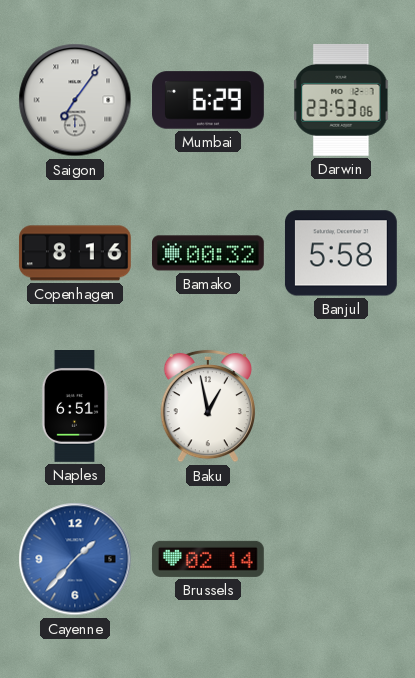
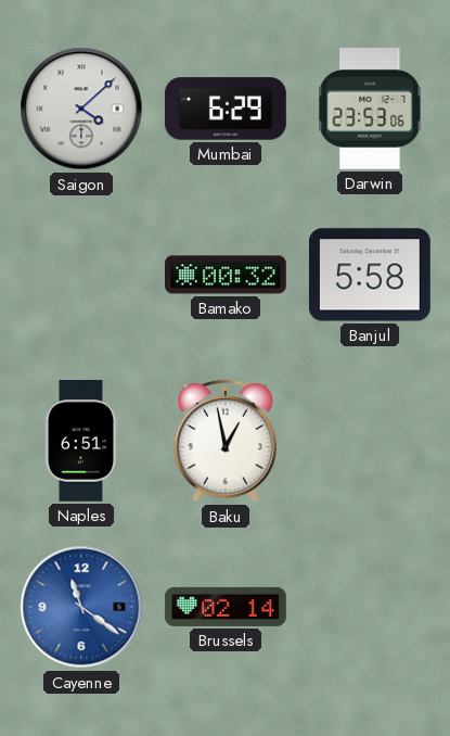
Saigon: 7:06 -> 4:08 (81, 109)
Copenhagen: 8:16 -> none (75, 253)
Cayenne: 1:37 -> 11:21 (81, 607)
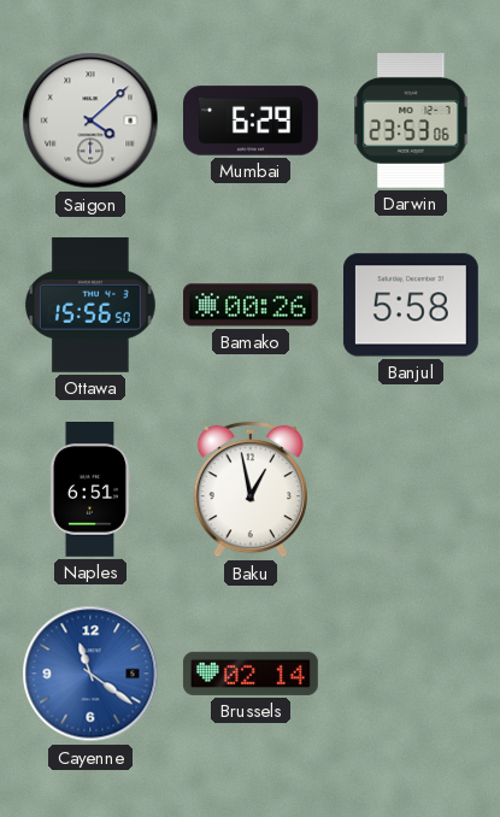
Ottawa: none -> 15:56 (90, 305)
Bamako: 00:32 -> 00:26 (252, 305)
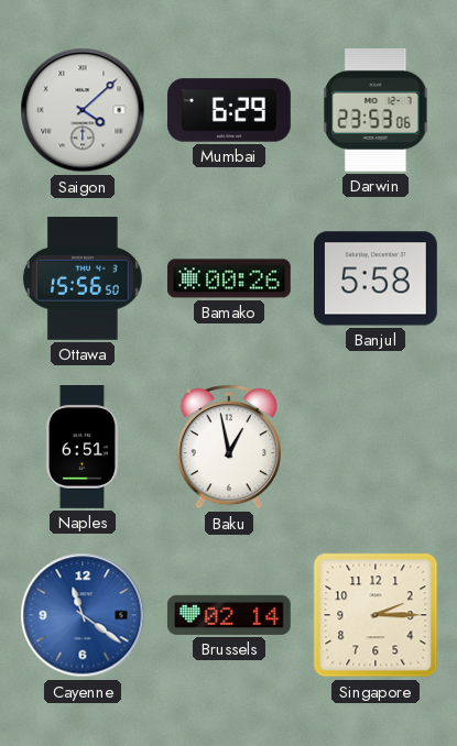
Singapore: none -> 2:15 (376, 615)
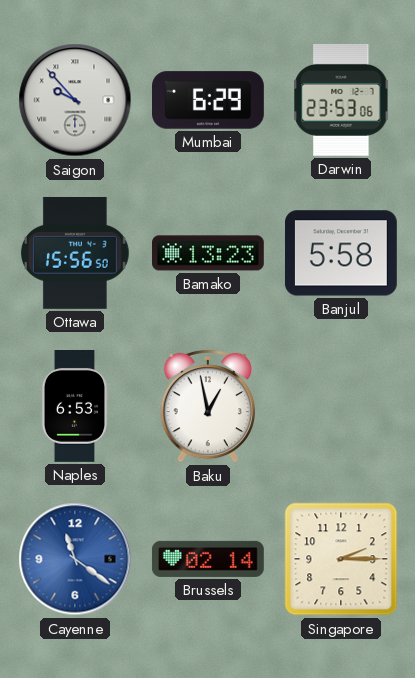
Saigon: 4:08 -> 9:53 (75, 100)
Bamako: 00:26 -> 13:23 (209, 253)
Naples: 6:51 -> 6:53 (75, 407)
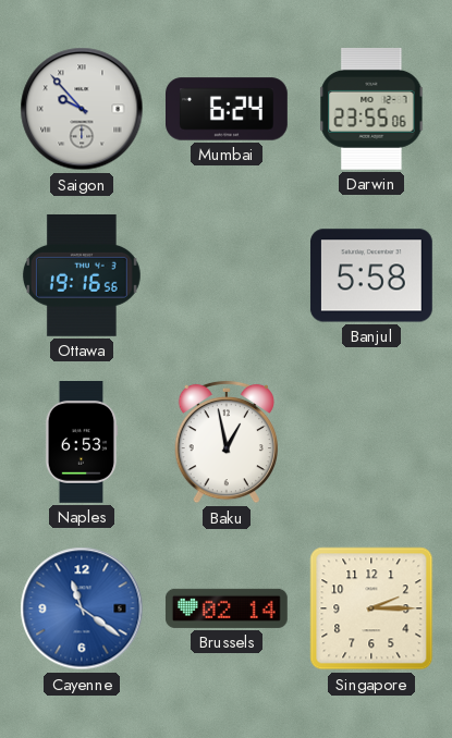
Mumbai: 6:29 -> 6:24 (228, 109)
Darwin: 23:53 -> 23:55 (371, 109)
Ottawa: 15:56 -> 19:16 (82, 275)
Bamako: 13:23 -> none (209, 253)
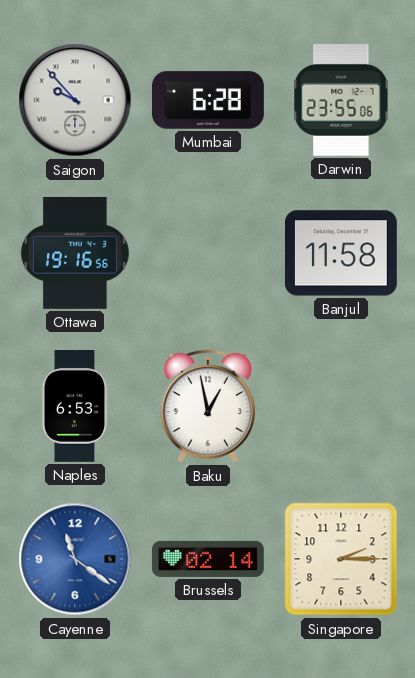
Mumbai: 6:24 -> 6:28 (209, 100)
Banjul: 5:58 -> 11:58 (341, 253)
